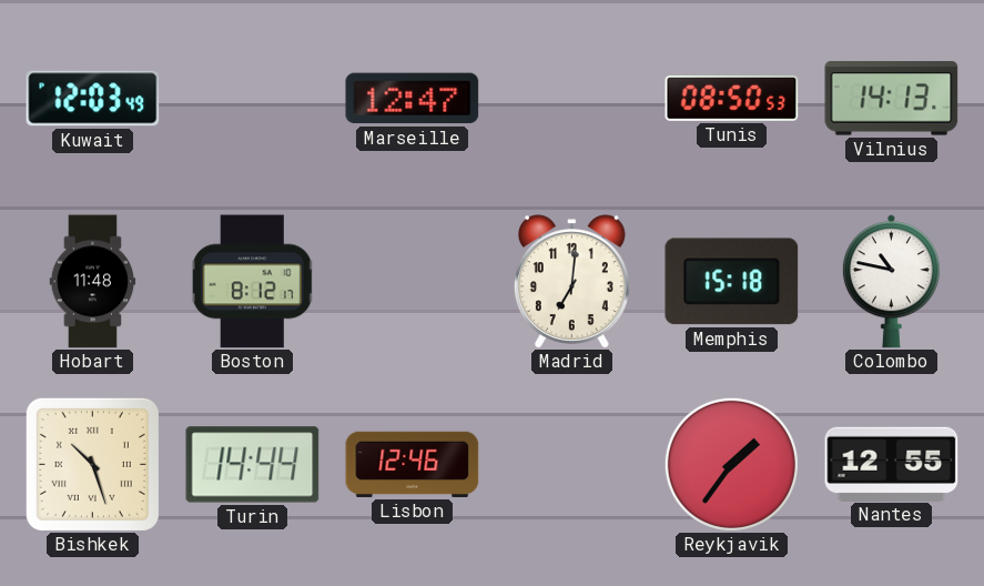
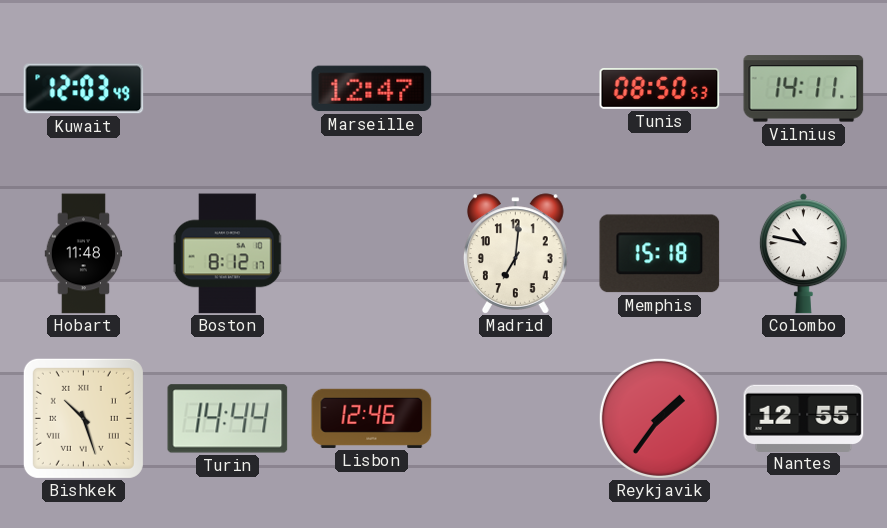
Vilnius: 14:13 -> 14:11 (804, 89)
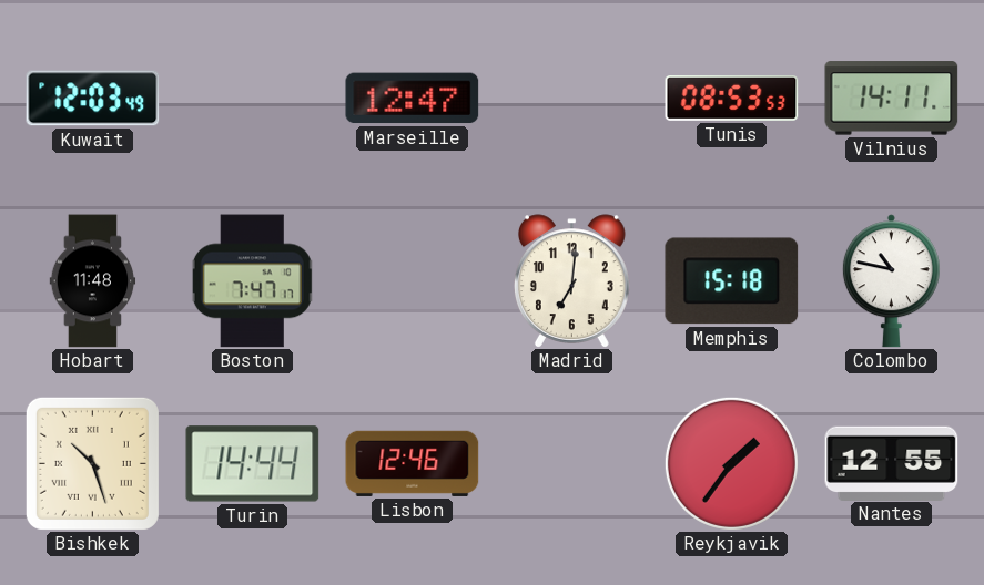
Tunis: 08:50 -> 08:53 (732, 99)
Boston: 8:12 -> 7:47 (253, 281)
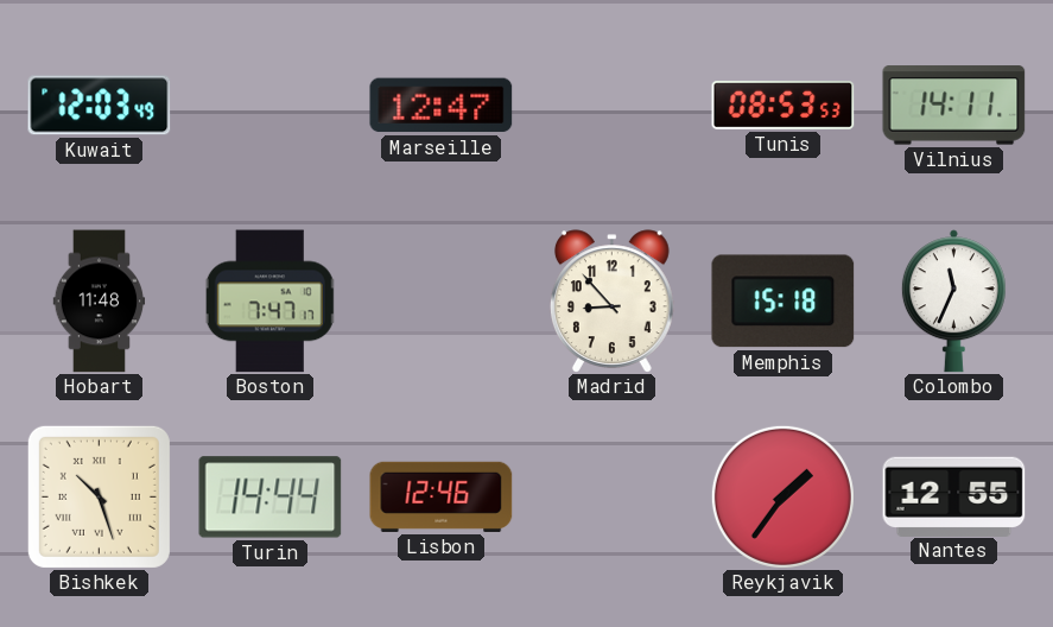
Madrid: 7:01 -> 8:53 (611, 302)
Colombo: 10:47 -> 11:34 (953, 302)
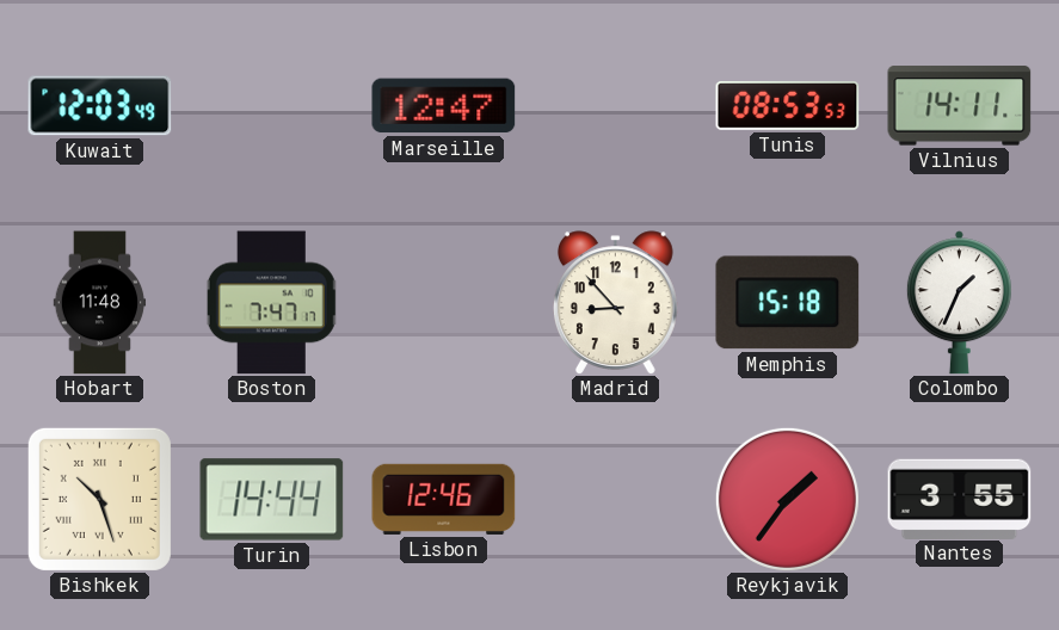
Colombo: 11:34 -> 1:34 (959, 303)
Nantes: 12:55 -> 3:55 (960, 499)
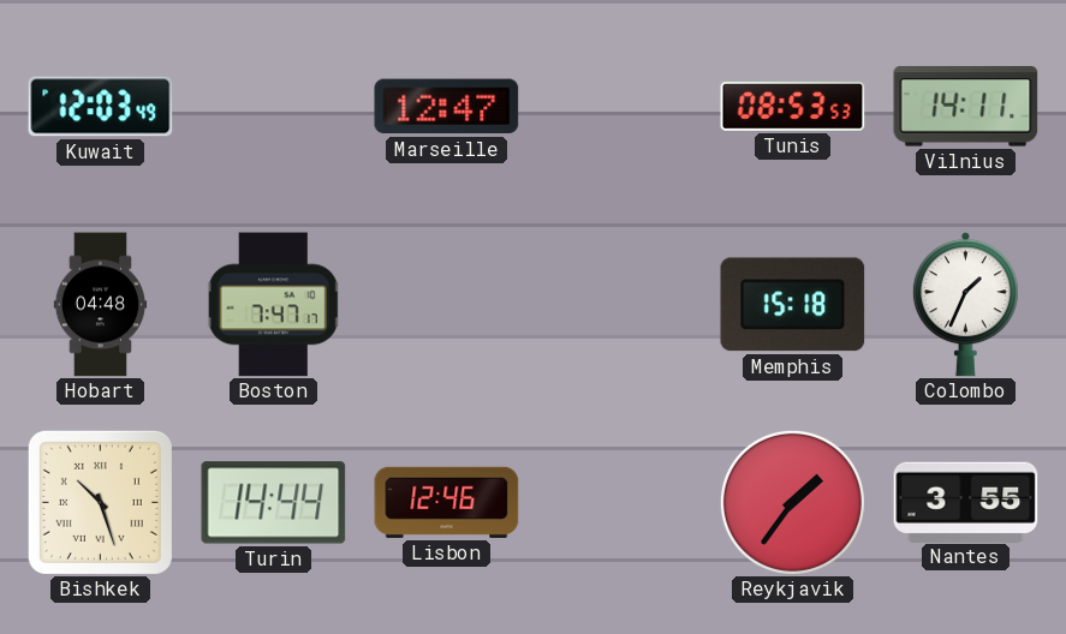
Hobart: 11:48 -> 04:48 (101, 305)
Madrid: 8:53 -> none (615, 303)
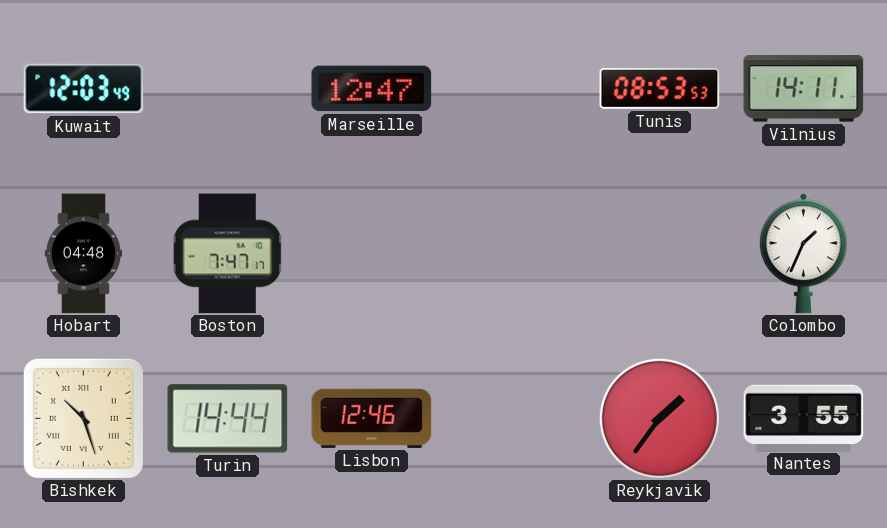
Memphis: 15:18 -> none (793, 305)
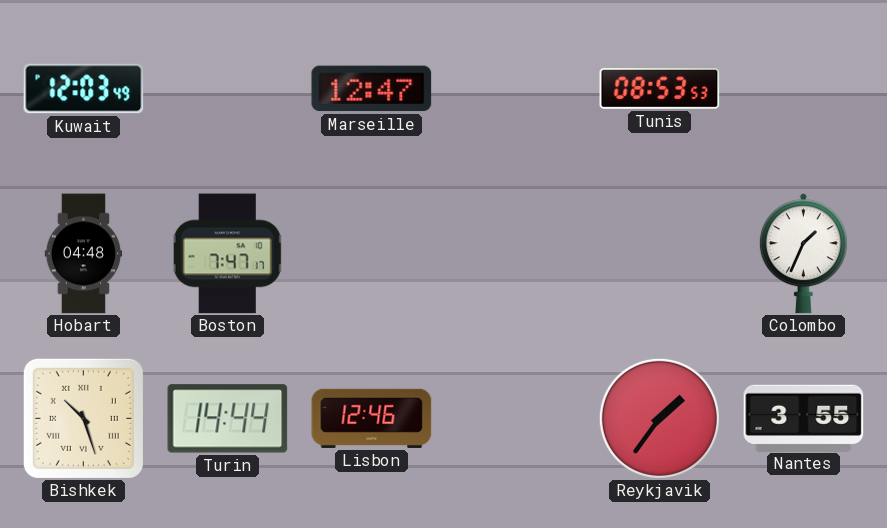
Vilnius: 14:11 -> none (804, 89)
